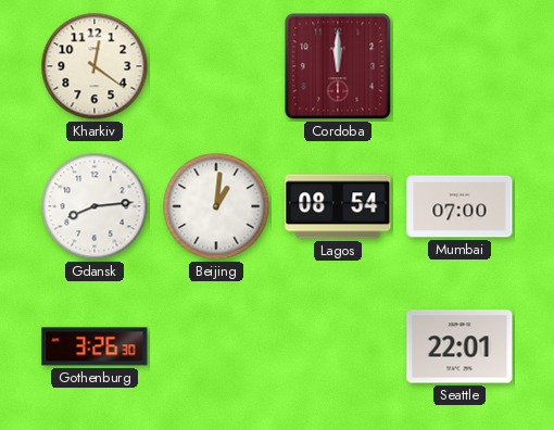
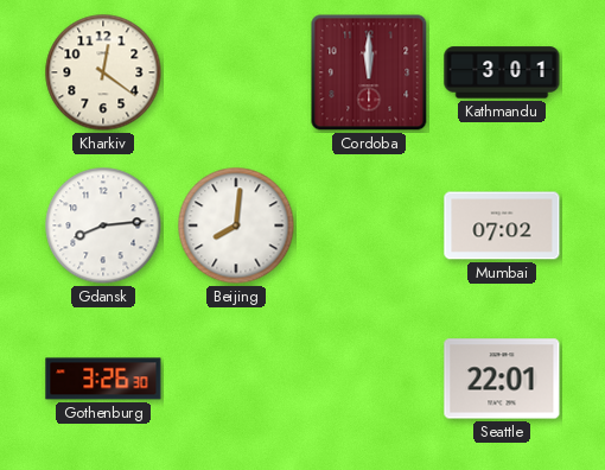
Kathmandu: none -> 3:01 (502, 72)
Beijing: 1:01 -> 8:01 (236, 226)
Lagos: 08:54 -> none (338, 206)
Mumbai: 07:00 -> 07:02 (502, 226)
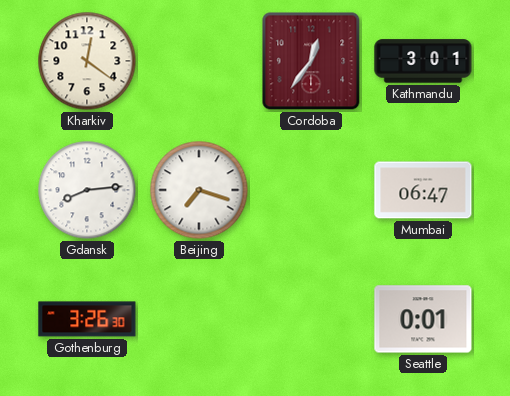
Cordoba: 12:00 -> 12:36 (311, 61)
Beijing: 8:01 -> 7:18 (199, 190)
Mumbai: 07:02 -> 06:47 (423, 190)
Seattle: 22:01 -> 0:01 (423, 319)
